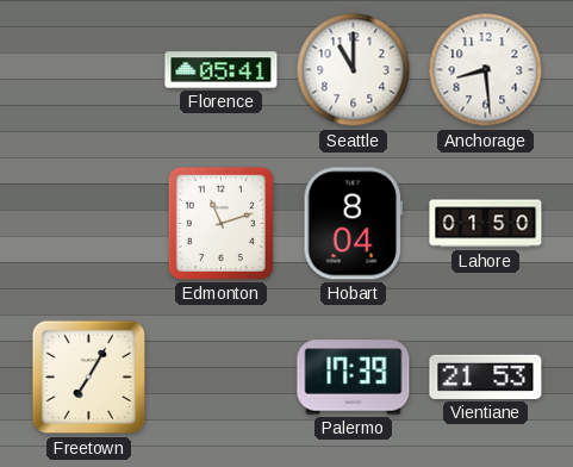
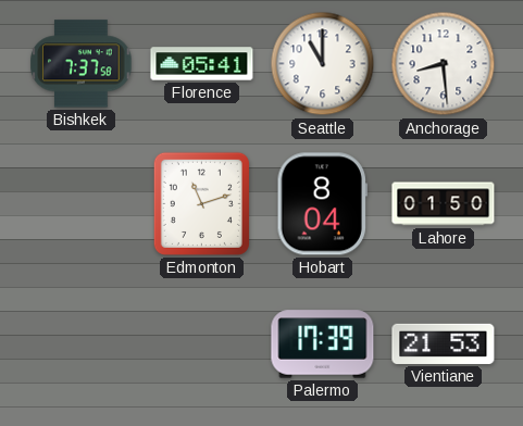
Bishkek: none -> 7:37 (82, 64)
Freetown: 7:05 -> none (89, 378)
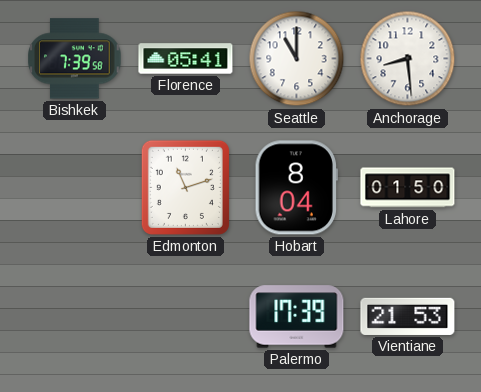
Bishkek: 7:37 -> 7:39 (75, 59)
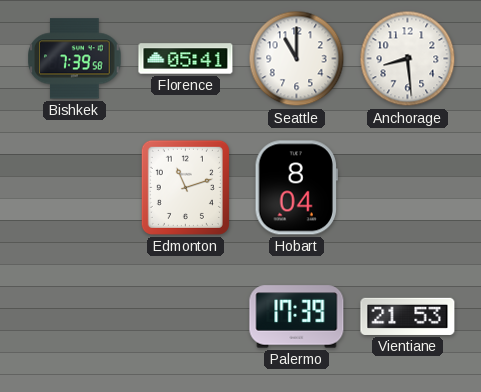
Lahore: 01:50 -> none (408, 188)
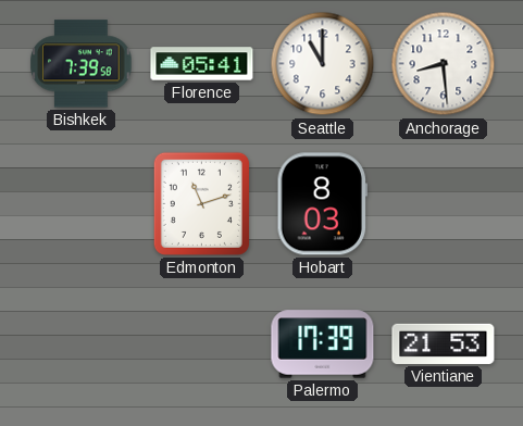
Hobart: 8:04 -> 8:03 (322, 204)
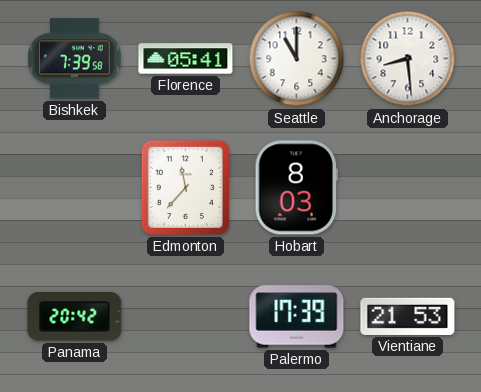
Edmonton: 11:12 -> 11:37 (185, 187)
Panama: none -> 20:42 (75, 317)
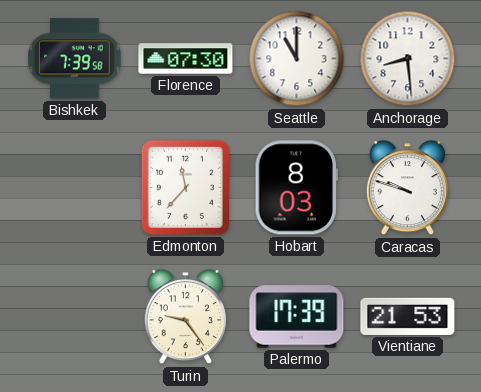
Florence: 05:41 -> 07:30 (186, 59)
Caracas: none -> 9:48 (407, 188)
Panama: 20:42 -> none (75, 317)
Turin: none -> 9:24 (185, 317)
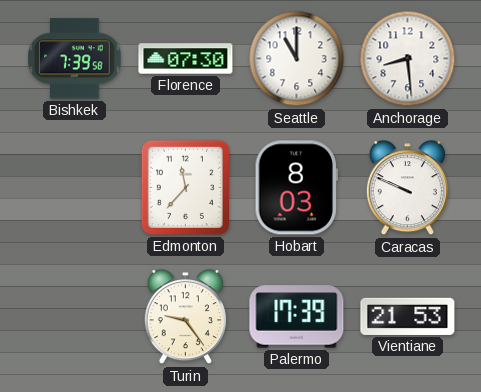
Caracas: 9:48 -> 9:49 (407, 188)
